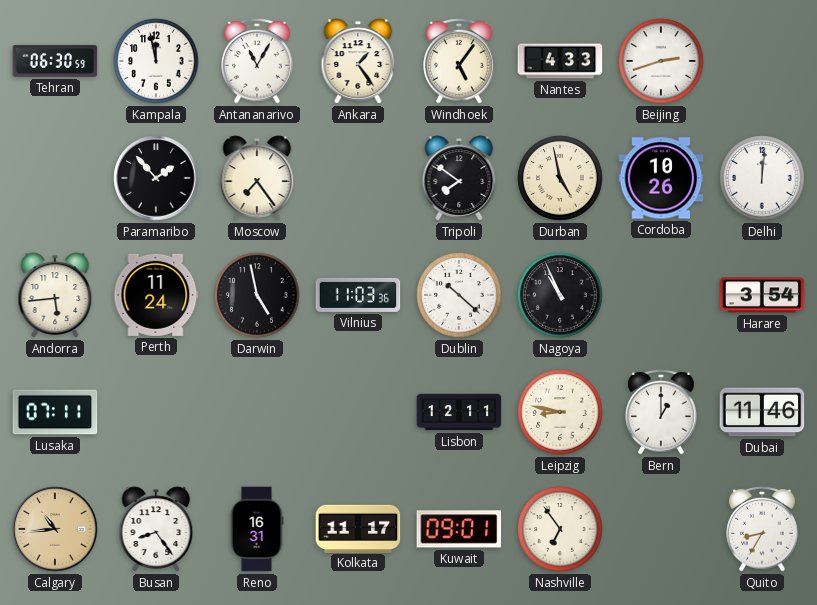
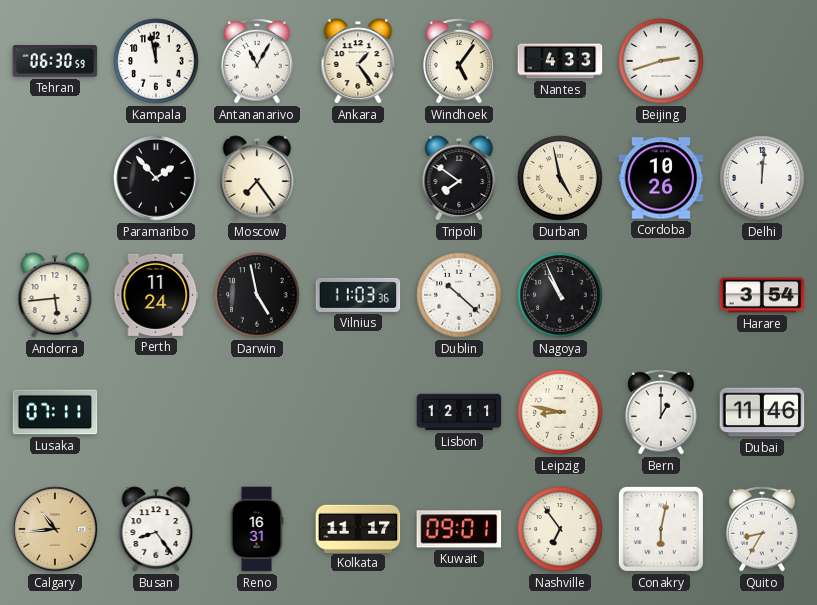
Conakry: none -> 6:02 (661, 529)
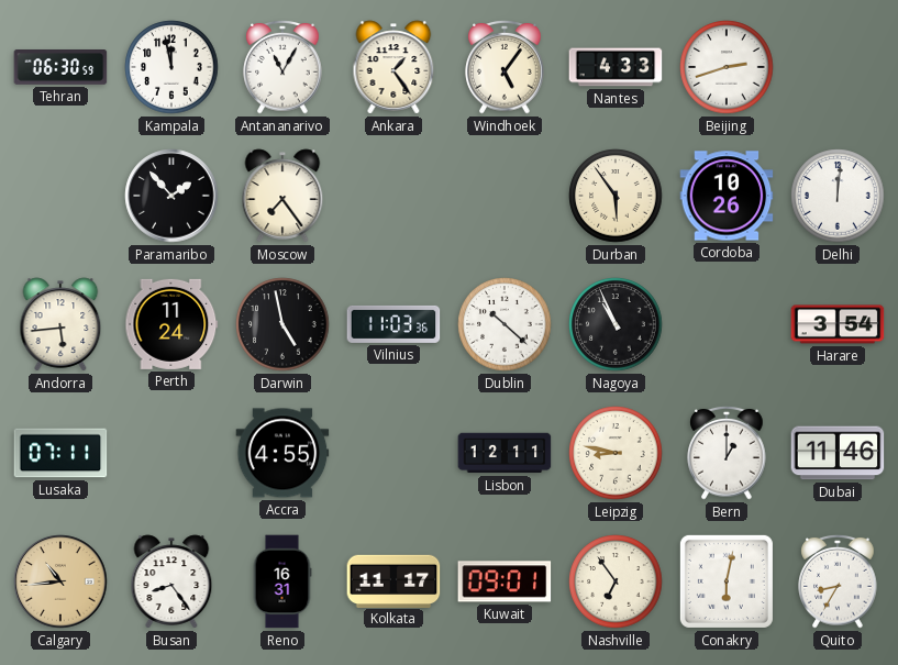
Tripoli: 7:51 -> none (459, 178)
Durban: 4:58 -> 5:54 (616, 196)
Accra: none -> 4:55 (282, 453)
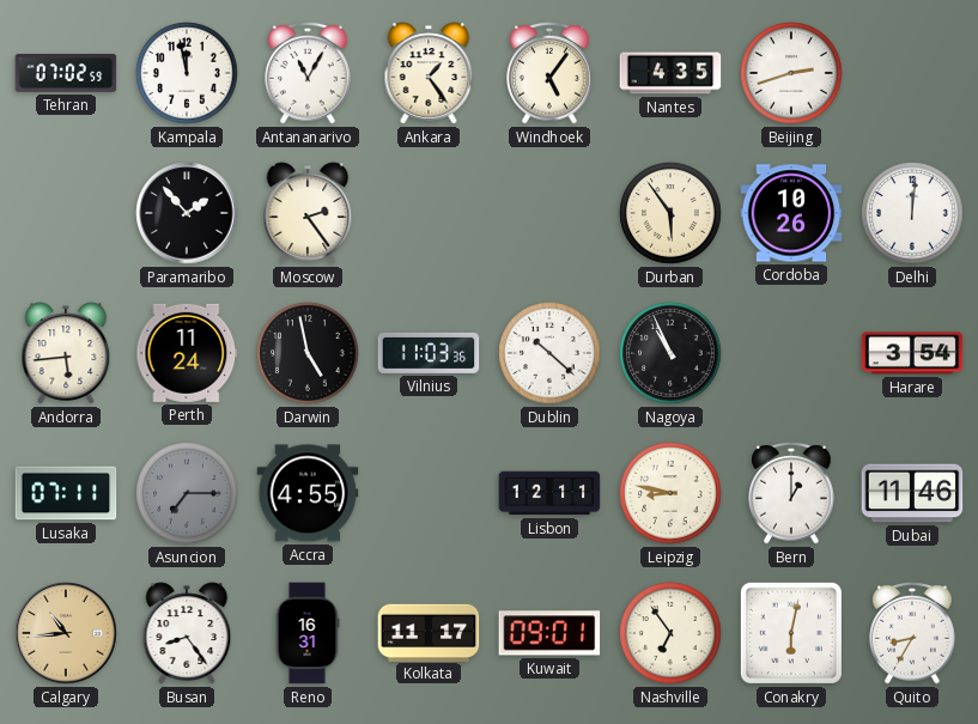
Tehran: 06:30 -> 07:02 (66, 74)
Nantes: 4:33 -> 4:35 (670, 73)
Moscow: 7:24 -> 2:24 (308, 213)
Asuncion: none -> 7:15 (187, 493)
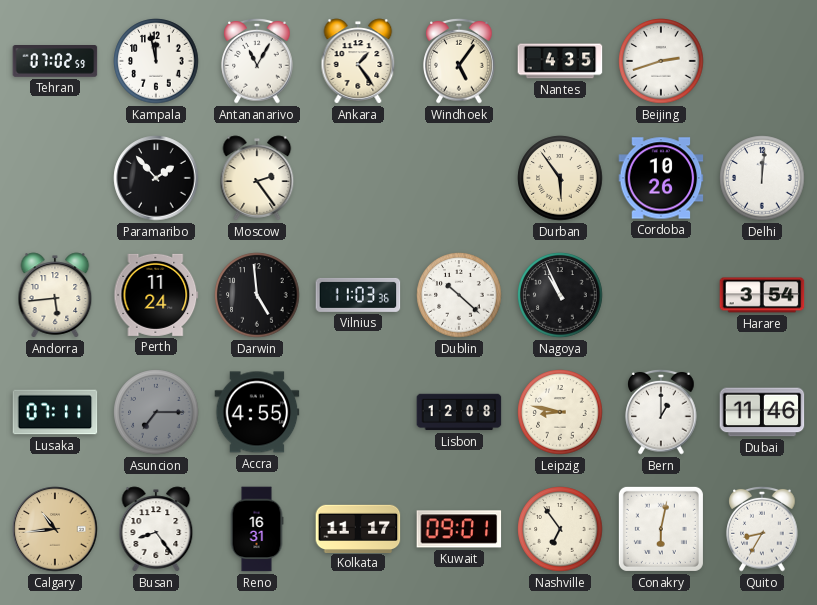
Darwin: 4:58 -> 4:59 (257, 295)
Lisbon: 12:11 -> 12:08 (459, 412)
